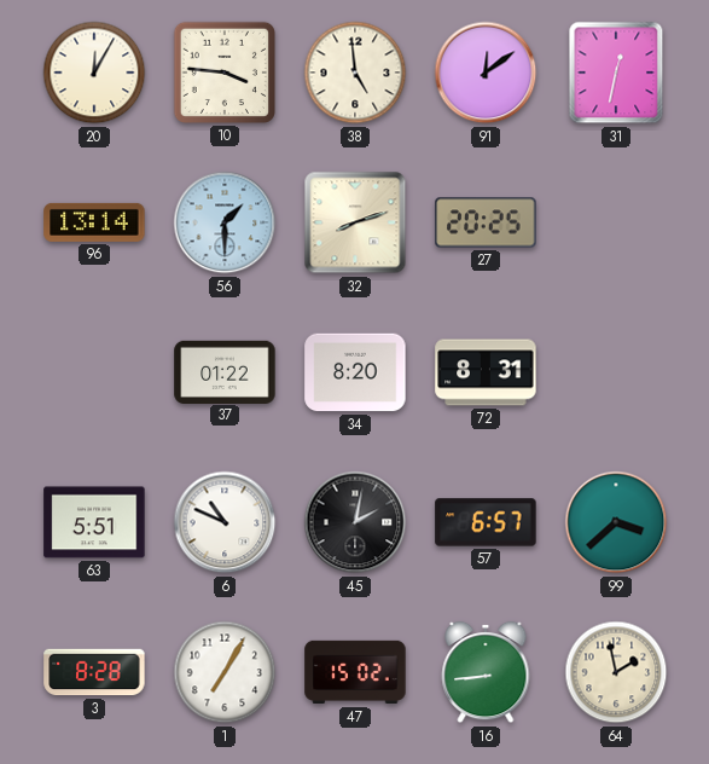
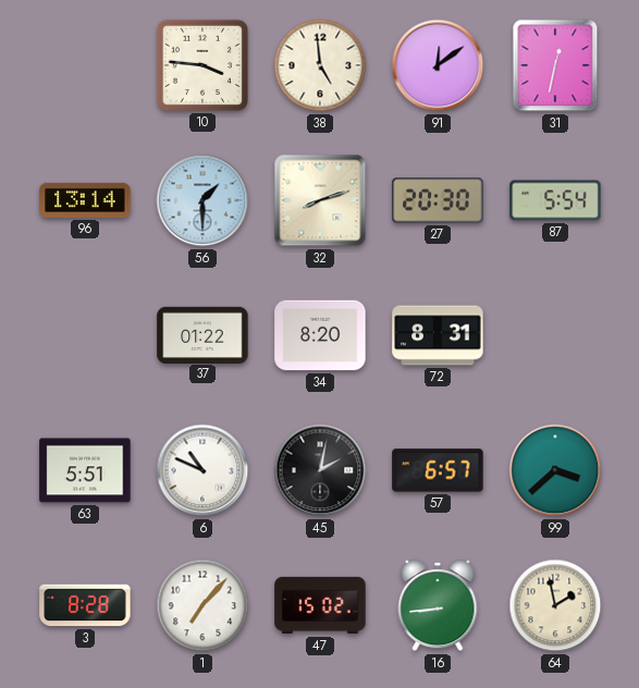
20: 12:05 -> none (94, 73)
27: 20:25 -> 20:30 (438, 200)
87: none -> 5:54 (555, 200)
1: 7:05 -> 7:07 (202, 605)
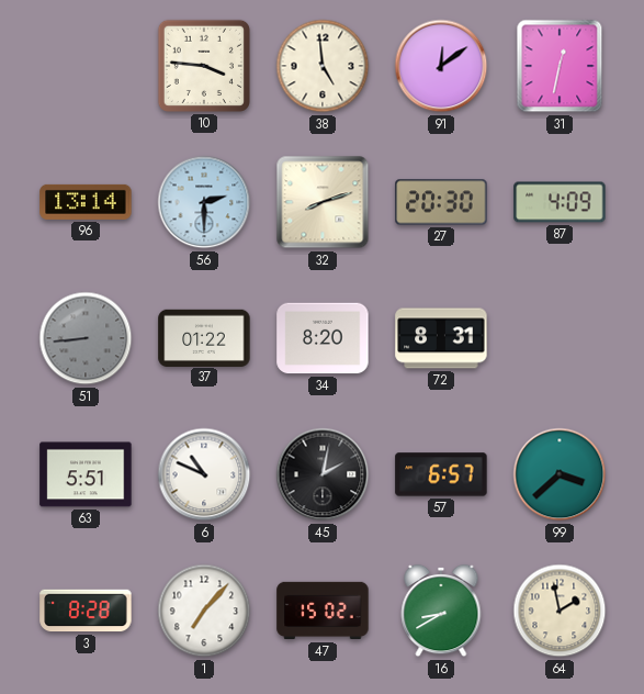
56: 1:30 -> 2:30 (204, 202)
87: 5:54 -> 4:09 (560, 202)
51: none -> 8:44 (86, 338)
16: 8:44 -> 8:40 (441, 611)
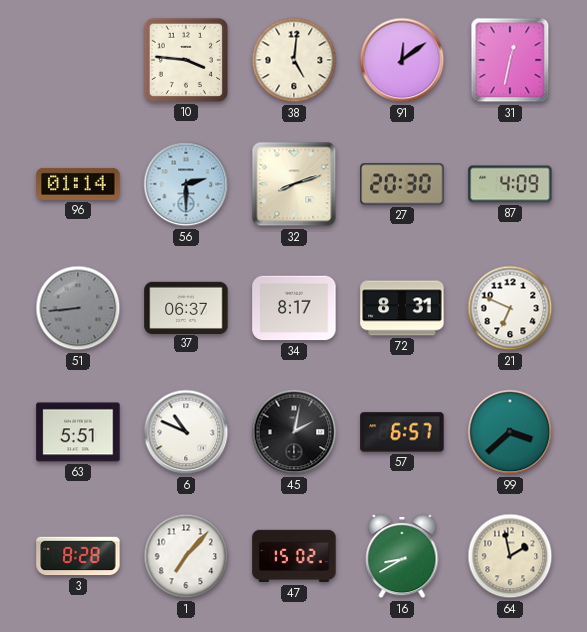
38: 4:59 -> 5:01 (294, 60)
96: 13:14 -> 01:14 (78, 184)
37: 01:22 -> 06:37 (186, 307)
34: 8:20 -> 8:17 (294, 308)
21: none -> 6:49 (510, 308)
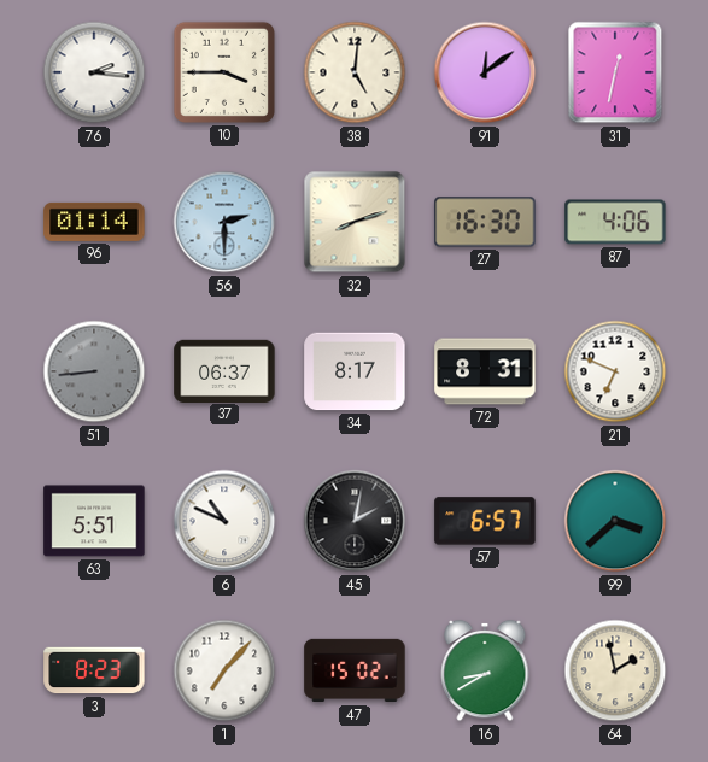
76: none -> 2:16 (94, 72)
10: 3:46 -> 3:45 (224, 72)
27: 20:30 -> 16:30 (485, 222)
87: 4:09 -> 4:06 (615, 222)
3: 8:28 -> 8:23 (94, 670)
